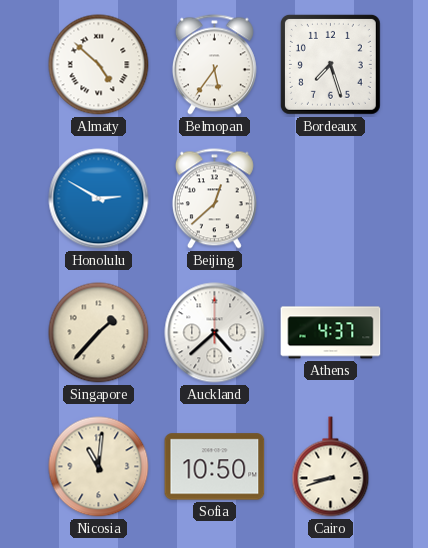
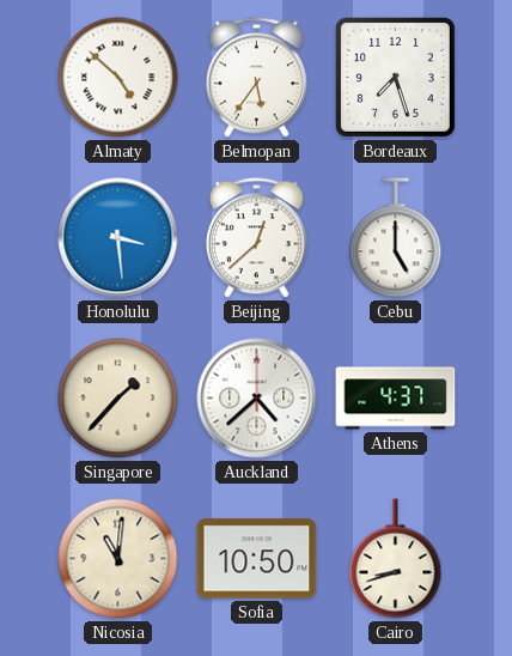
Honolulu: 2:50 -> 3:29 (118, 238)
Cebu: none -> 5:00 (396, 238)
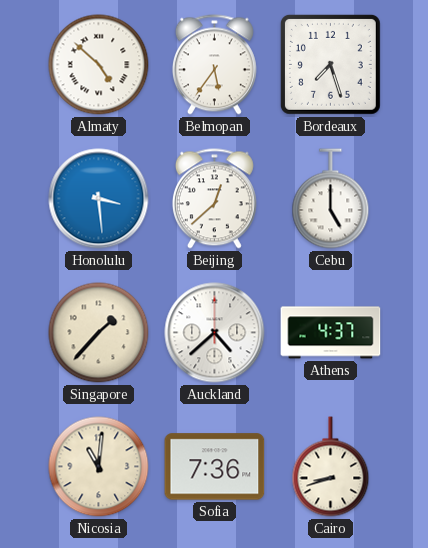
Sofia: 10:50 -> 7:36 (215, 467)
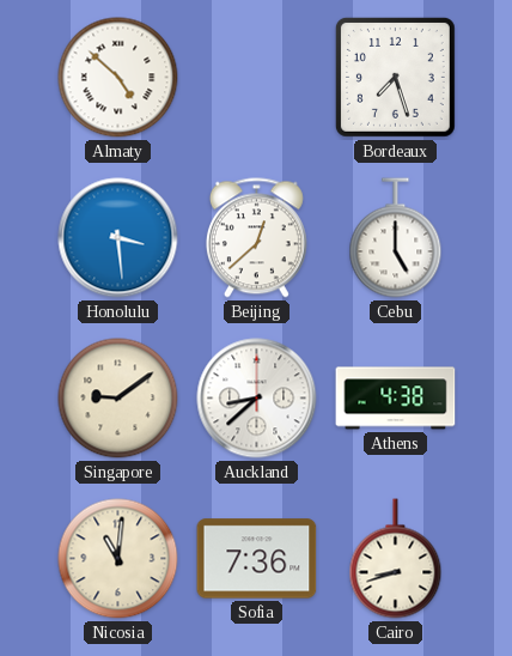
Belmopan: 5:36 -> none (214, 65)
Singapore: 1:37 -> 9:09 (118, 399)
Auckland: 4:38 -> 8:38 (257, 399)
Athens: 4:37 -> 4:38 (396, 399)
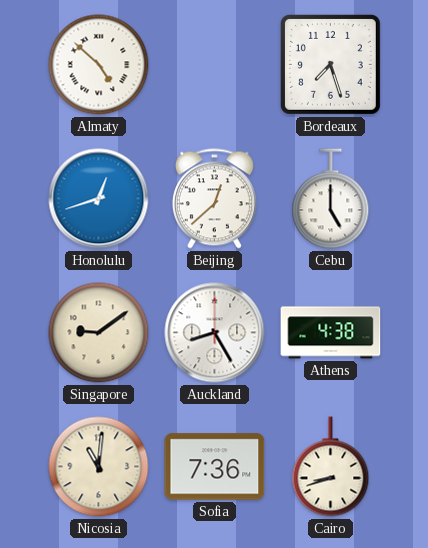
Honolulu: 3:29 -> 12:42 (99, 199)
Auckland: 8:38 -> 8:25 (215, 333)
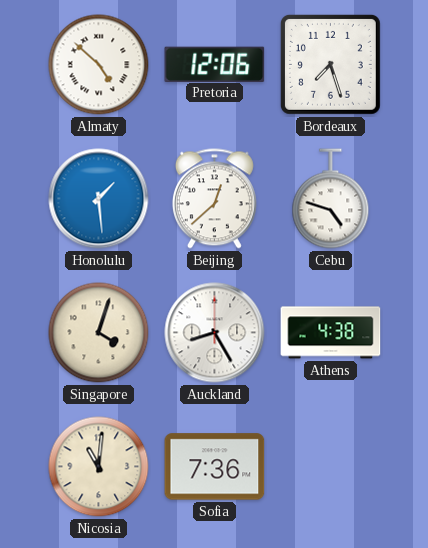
Pretoria: none -> 12:06 (215, 64)
Honolulu: 12:42 -> 1:29 (99, 199)
Cebu: 5:00 -> 4:48 (331, 199)
Singapore: 9:09 -> 4:03 (99, 333)
Cairo: 8:42 -> none (331, 467)
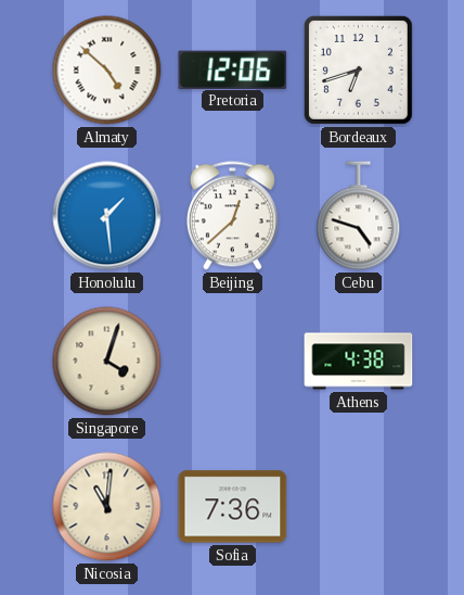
Bordeaux: 7:27 -> 6:42 (358, 69)
Auckland: 8:25 -> none (215, 333)
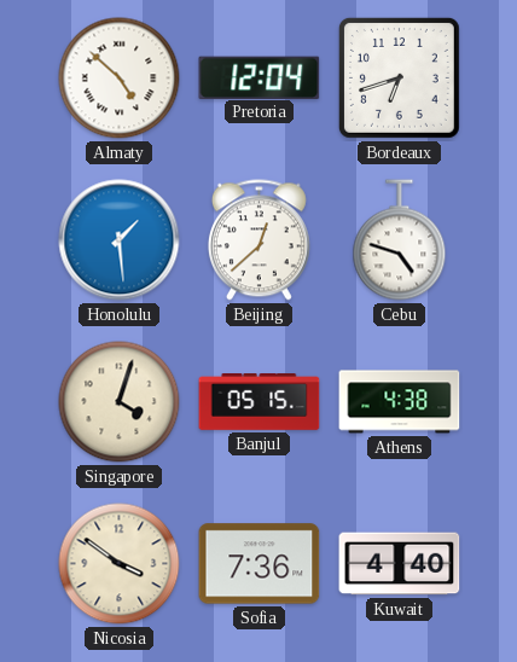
Pretoria: 12:06 -> 12:04 (260, 77)
Banjul: none -> 05:15 (260, 402)
Nicosia: 11:01 -> 3:51 (120, 564)
Kuwait: none -> 4:40 (400, 564)
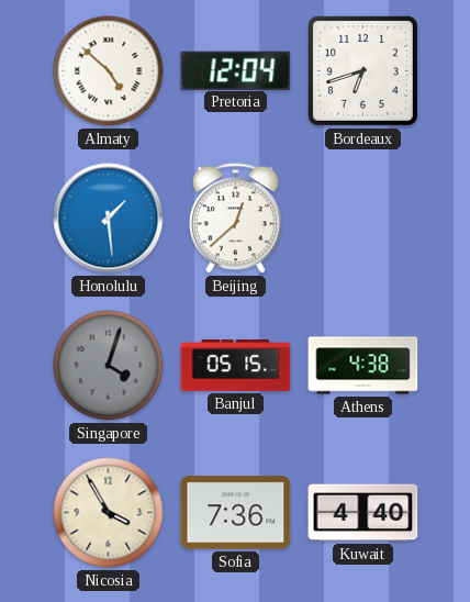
Cebu: 4:48 -> none (400, 240)
Singapore dial: cream -> grey (109, 366)
Nicosia: 3:51 -> 3:55 (109, 513)
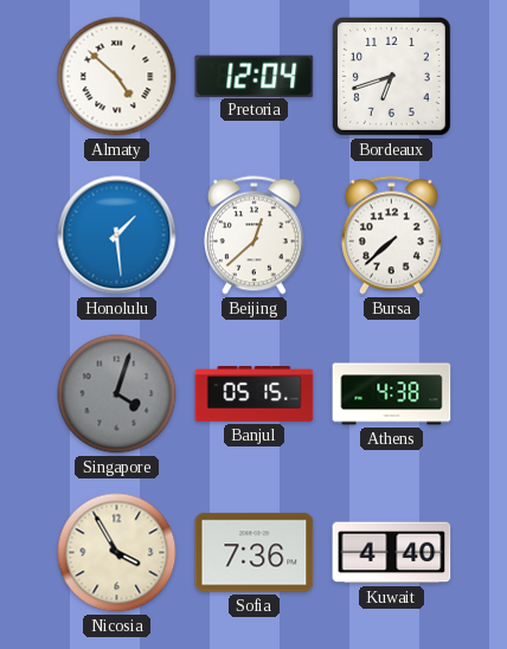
Bursa: none -> 7:38 (391, 236)
